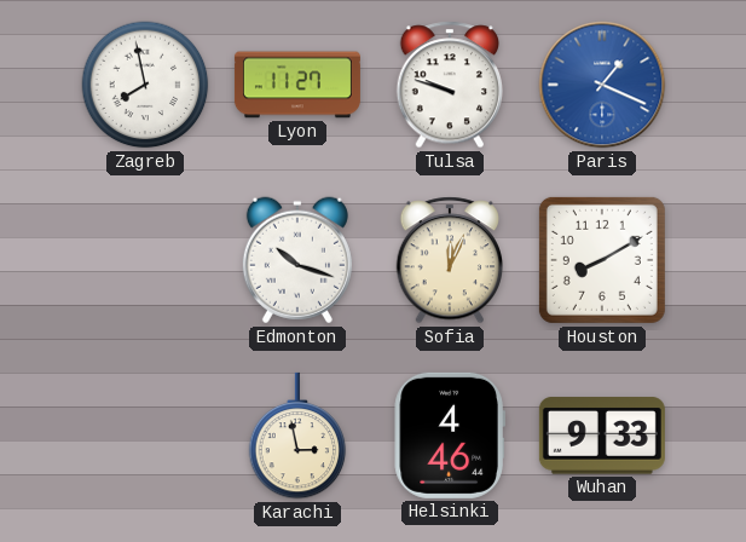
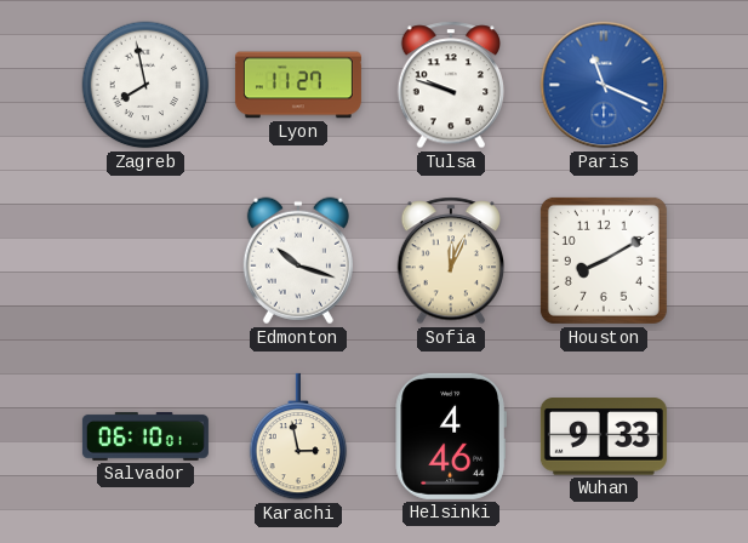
Paris: 1:19 -> 11:19 (604, 85)
Salvador: none -> 06:10 (145, 436)
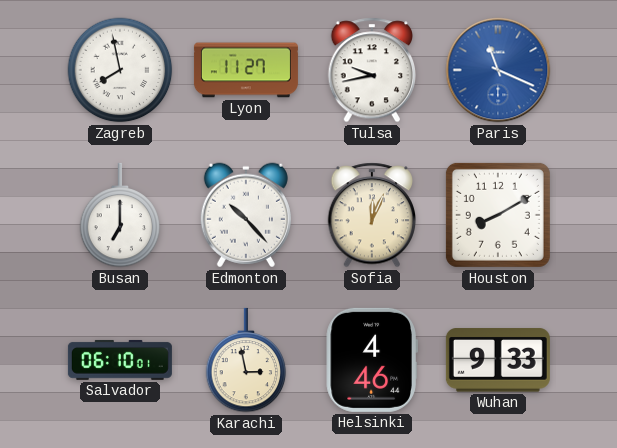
Tulsa: 9:48 -> 9:43 (372, 70)
Busan: none -> 7:00 (120, 215)
Edmonton: 10:18 -> 10:23 (246, 215)
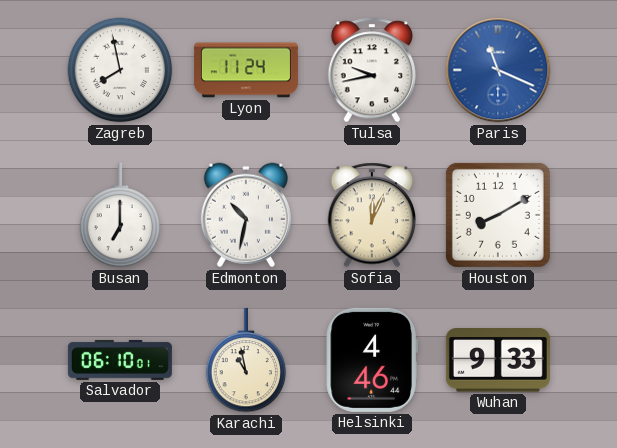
Lyon: 11:27 -> 11:24 (246, 70)
Edmonton: 10:23 -> 10:32 (246, 215)
Karachi: 2:58 -> 10:58 (246, 360)
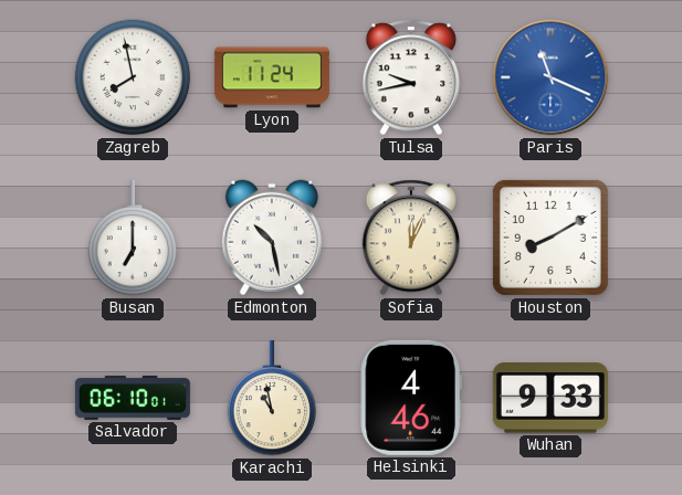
Edmonton: 10:32 -> 10:28 (272, 238)
